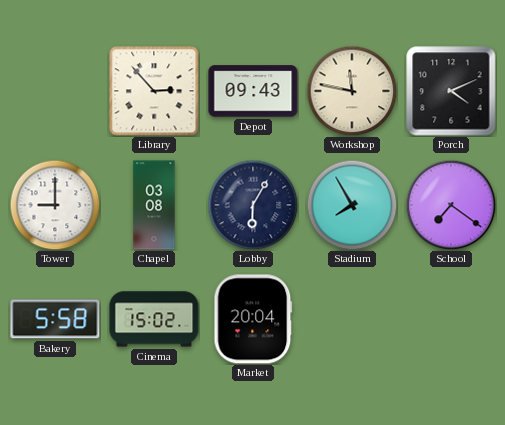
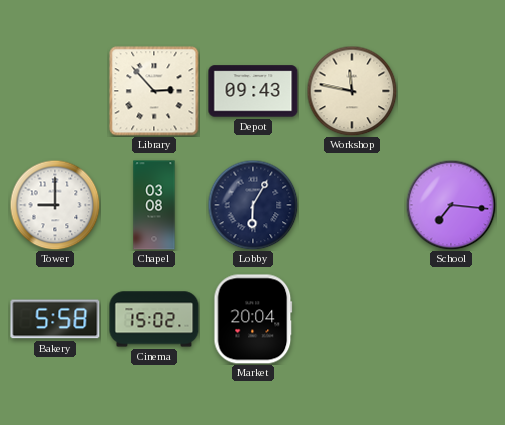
Porch: 4:11 -> none (451, 91)
Stadium: 7:55 -> none (352, 205)
School: 7:21 -> 7:16 (451, 205)
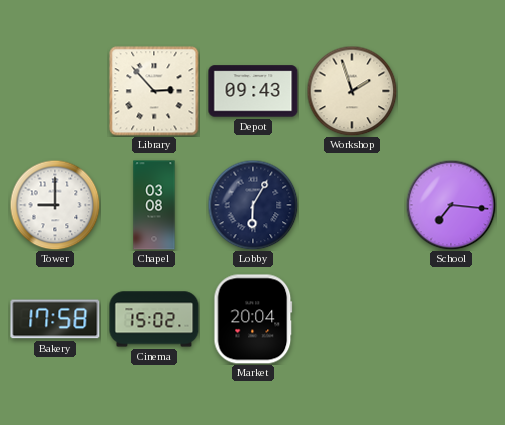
Workshop: 11:47 -> 1:57 (352, 91)
Bakery: 5:58 -> 17:58 (55, 319)
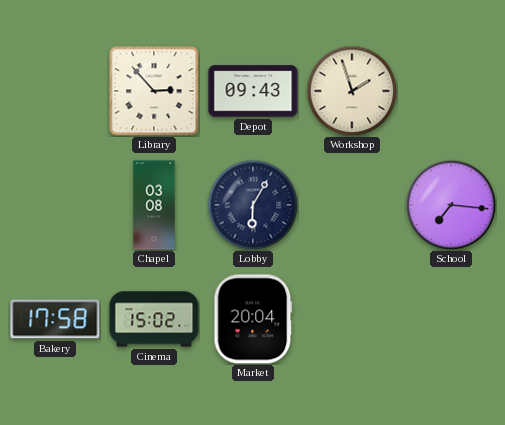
Tower: 9:00 -> none (55, 205)
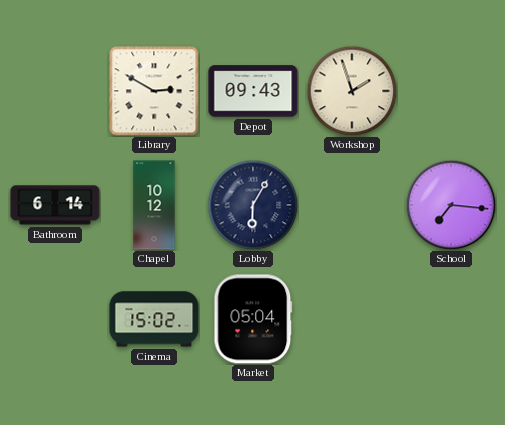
Library: 2:53 -> 2:50 (154, 91)
Bathroom: none -> 6:14 (55, 205)
Chapel: 03:08 -> 10:12 (154, 205)
Bakery: 17:58 -> none (55, 319)
Market: 20:04 -> 05:04 (253, 319)
